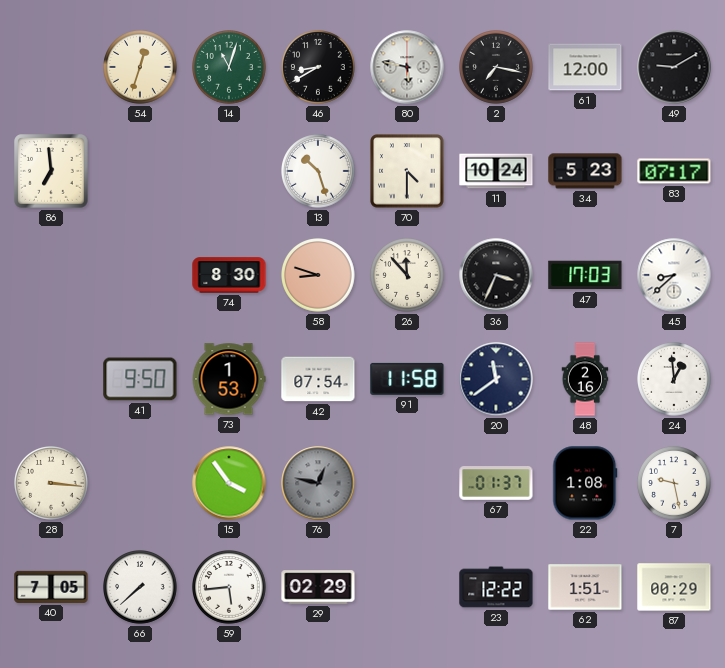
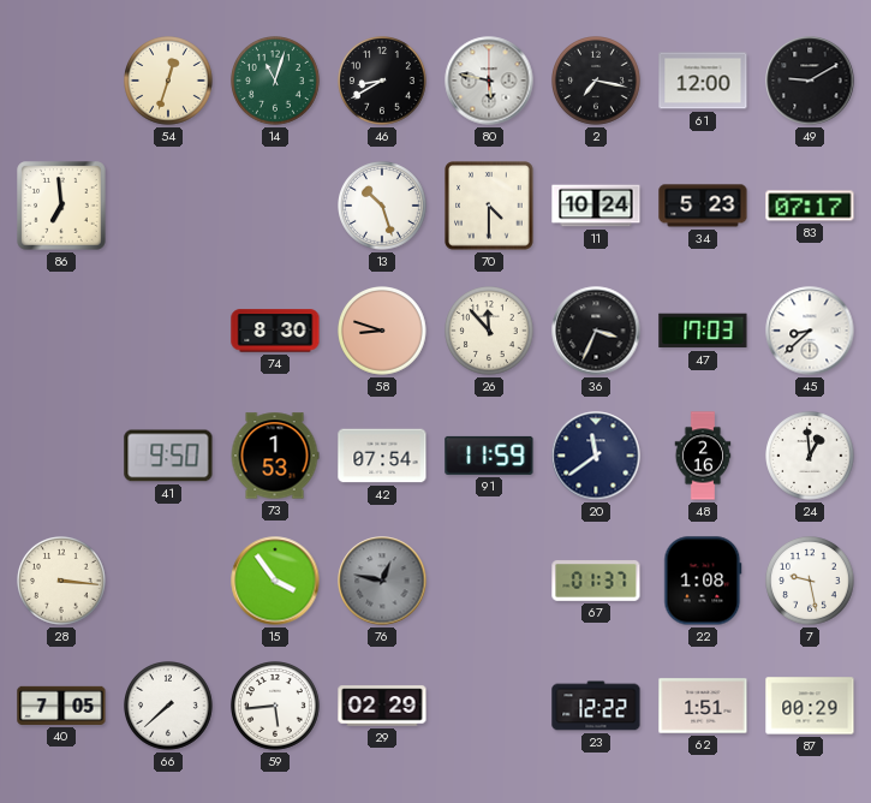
91: 11:58 -> 11:59 (489, 456)
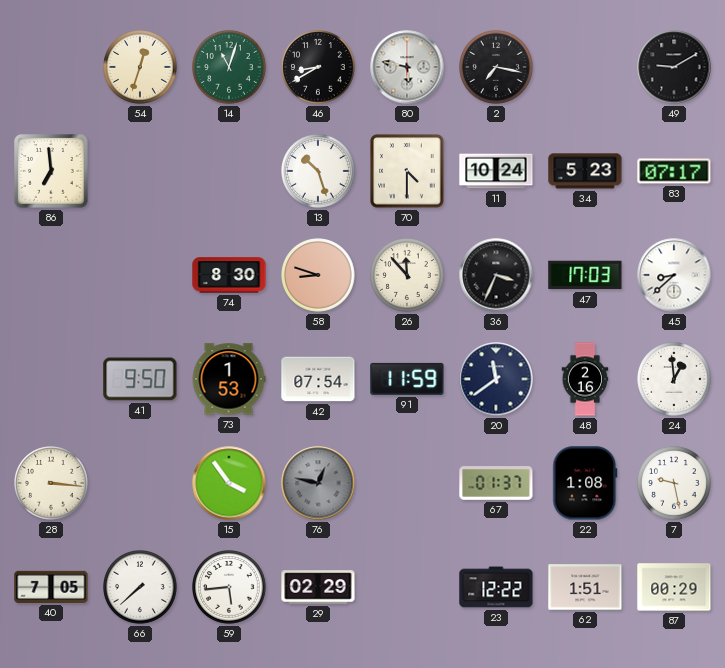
61: 12:00 -> none (703, 81)
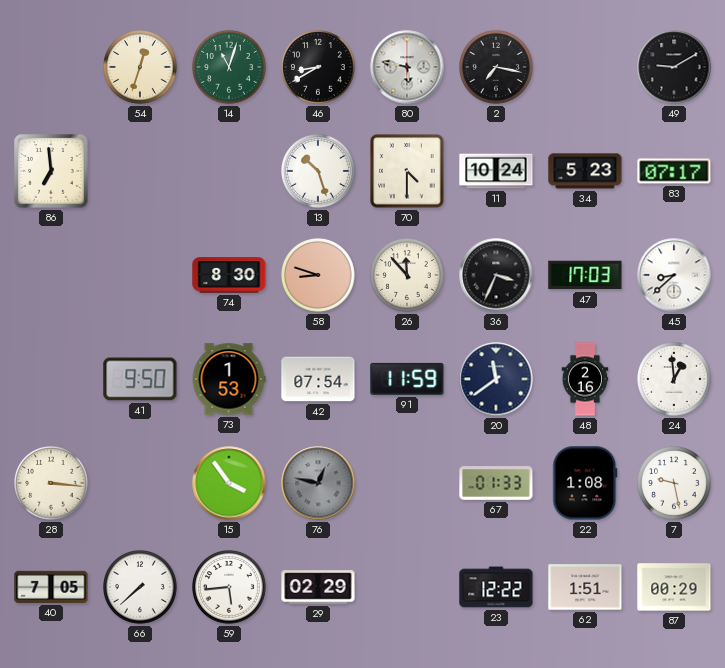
67: 01:37 -> 01:33 (496, 484)
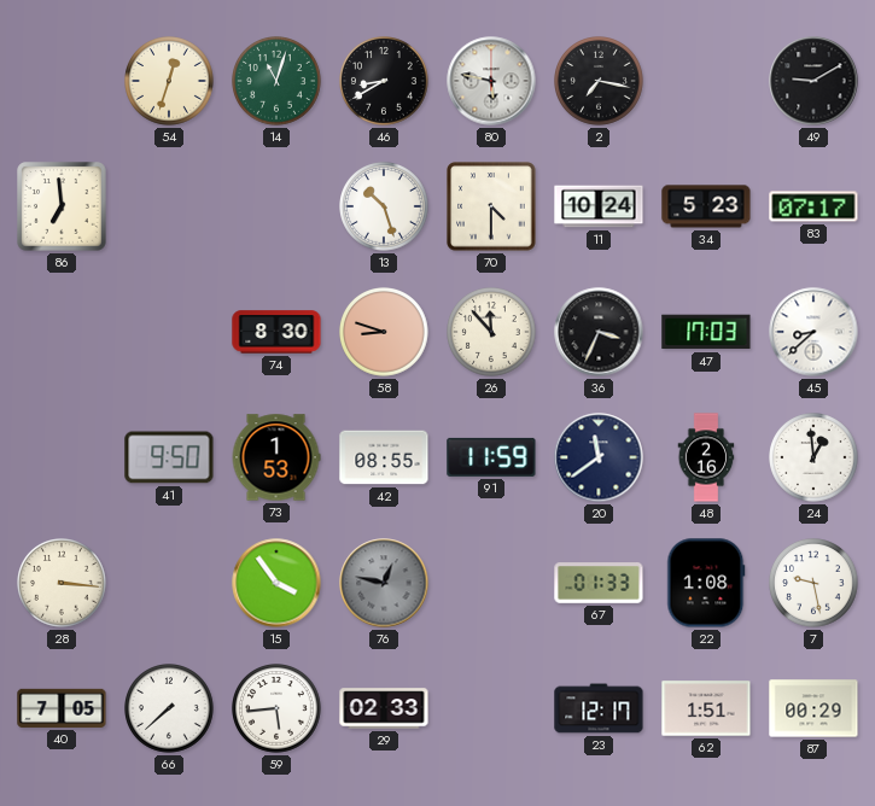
42: 07:54 -> 08:55 (384, 457)
29: 02:29 -> 02:33 (384, 708)
23: 12:22 -> 12:17 (599, 708)
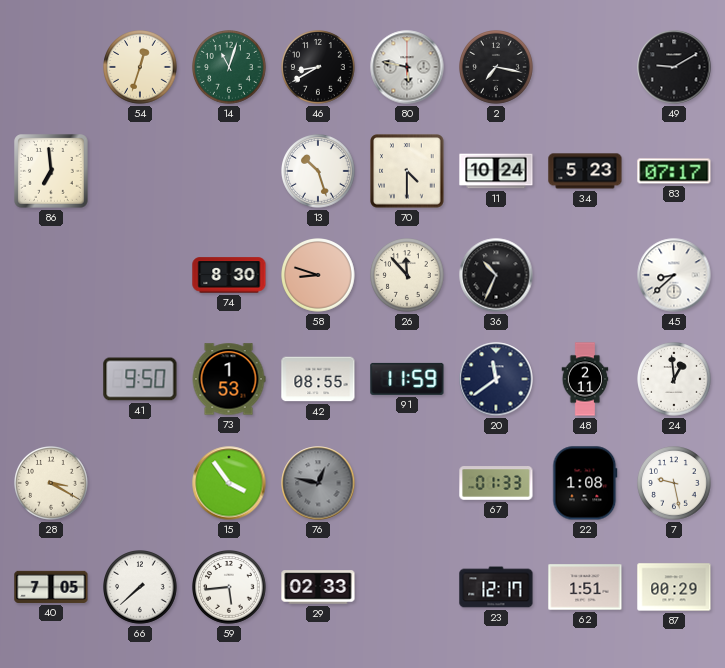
36: 3:34 -> 10:34 (496, 275)
47: 17:03 -> none (706, 332)
48: 2:16 -> 2:11 (585, 379)
28: 3:16 -> 3:20 (52, 484)
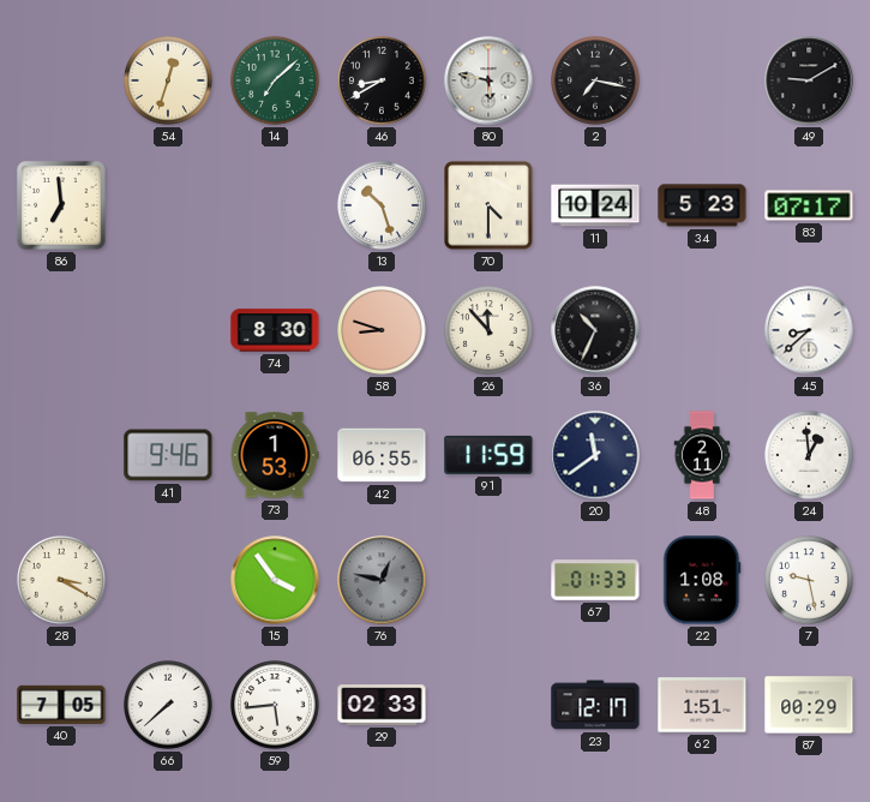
14: 11:03 -> 7:08 (276, 82)
41: 9:50 -> 9:46 (168, 455)
42: 08:55 -> 06:55 (382, 455)
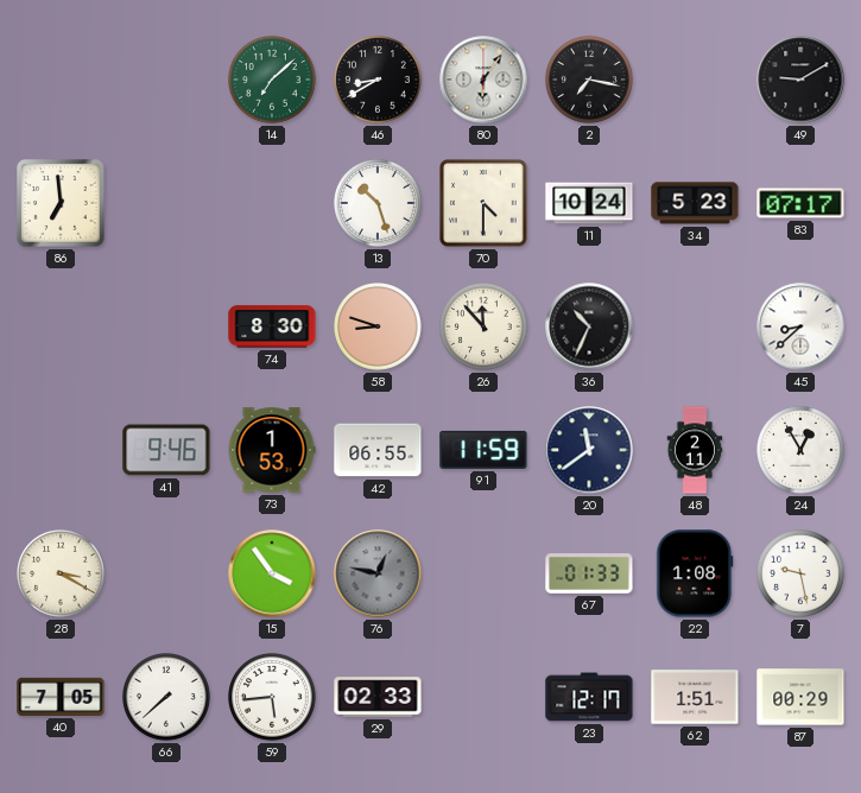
54: 12:33 -> none (169, 82)
80: 5:47 -> 6:06 (483, 80)
24: 12:59 -> 12:55 (802, 451)
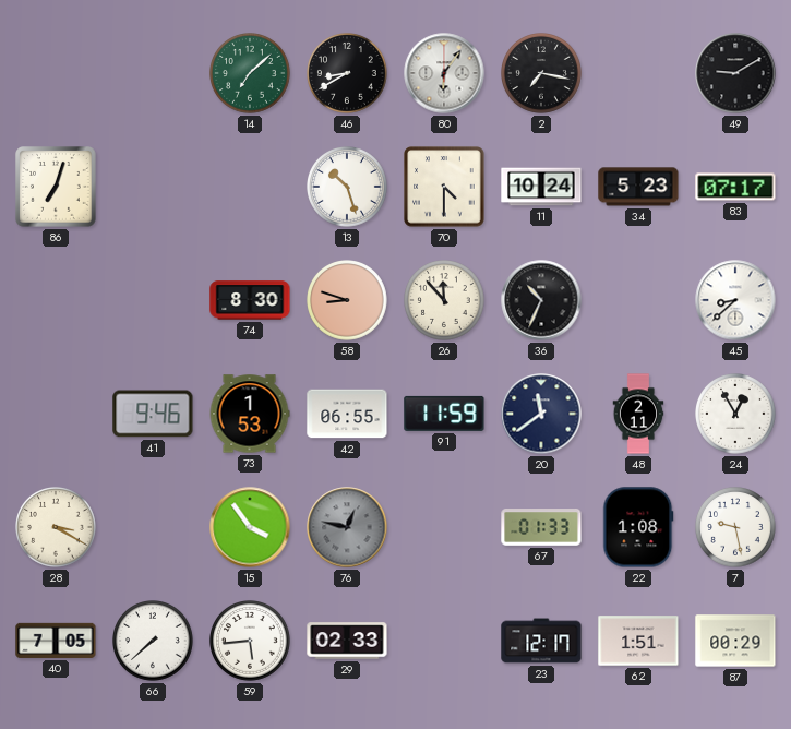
86: 6:59 -> 7:03 (56, 187)
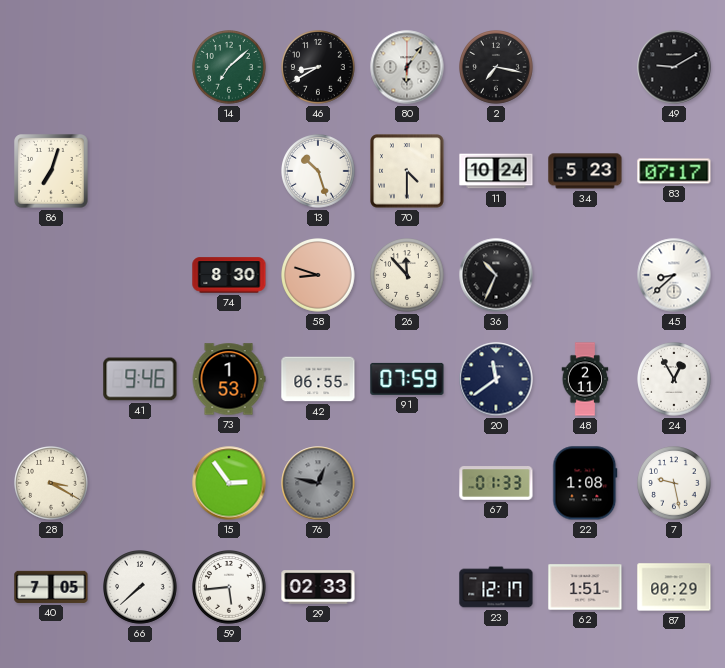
91: 11:59 -> 07:59 (407, 379)
15: 3:54 -> 2:54 (229, 483)
